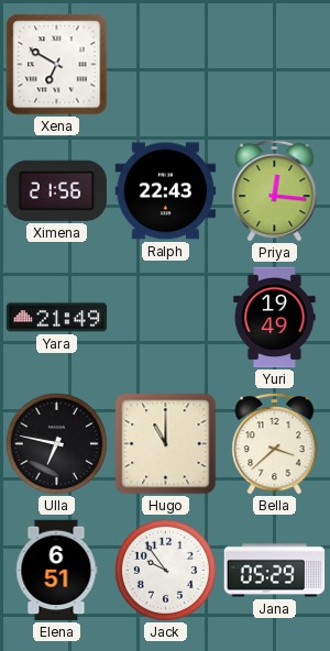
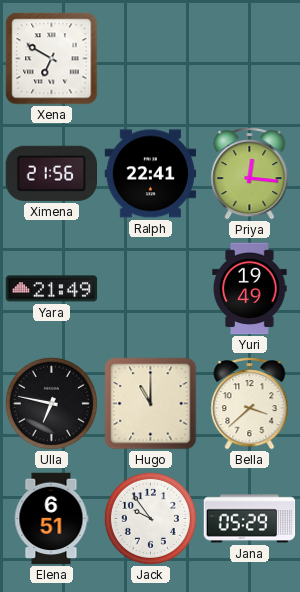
Ralph: 22:43 -> 22:41 (151, 174)
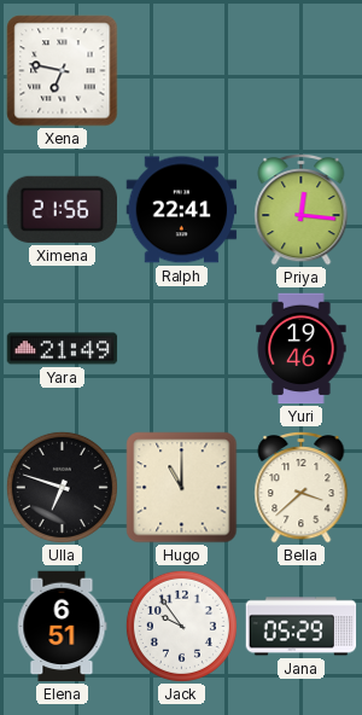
Xena: 6:50 -> 6:47 (63, 71)
Yuri: 19:49 -> 19:46 (302, 349)
Ulla: 6:47 -> 6:48 (62, 487)
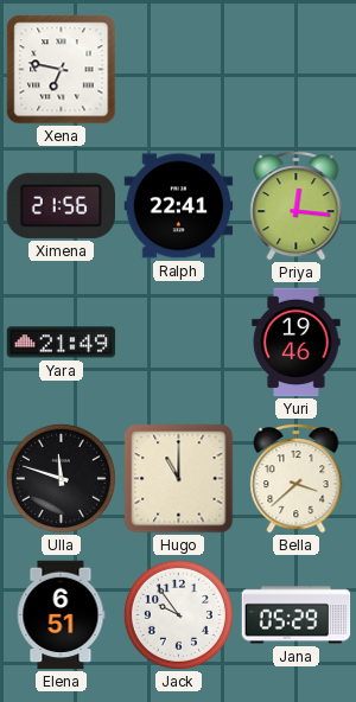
Ulla: 6:48 -> 11:48 (61, 478)
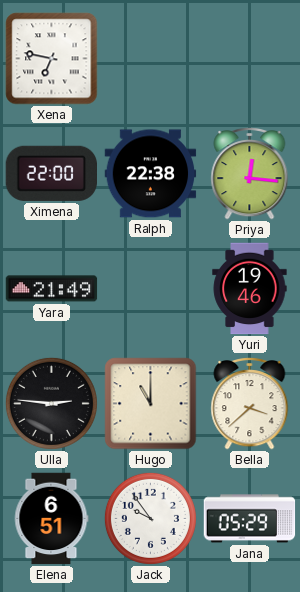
Ximena: 21:56 -> 22:00 (51, 173)
Ralph: 22:41 -> 22:38 (151, 174)
Ulla: 11:48 -> 2:46 (51, 403)
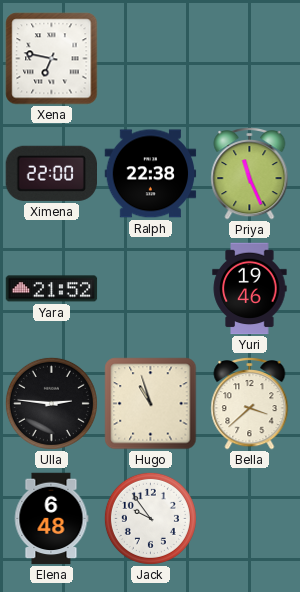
Priya: 12:16 -> 11:26 (250, 174)
Yara: 21:49 -> 21:52 (52, 289)
Hugo: 11:00 -> 10:57 (151, 404)
Elena: 6:51 -> 6:48 (51, 519)
Jana: 05:29 -> none (250, 519)
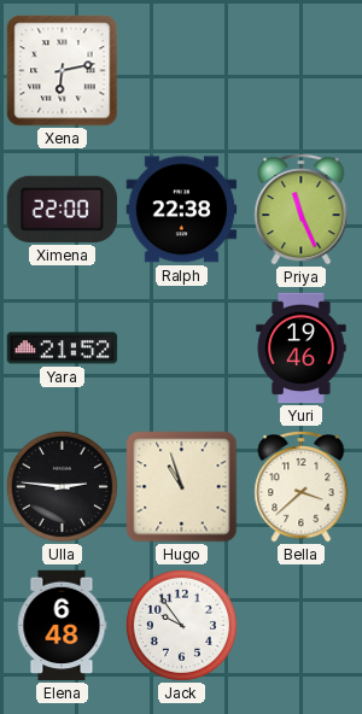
Xena: 6:47 -> 6:13 (63, 71)
